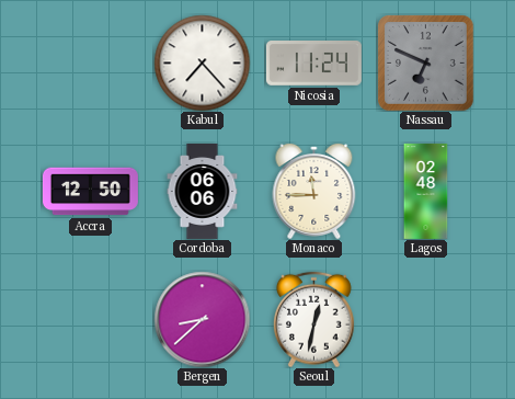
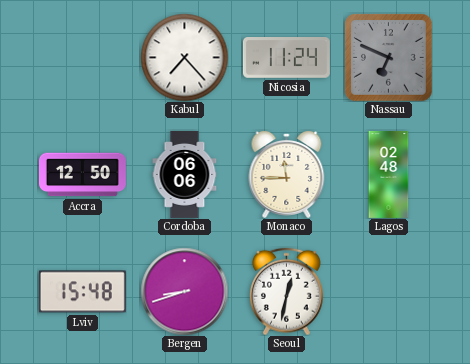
Lviv: none -> 15:48 (82, 292)
Bergen: 8:38 -> 8:42 (184, 291)
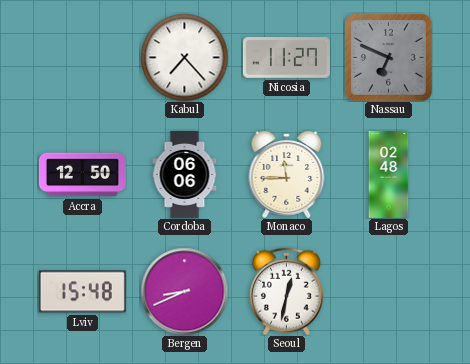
Nicosia: 11:24 -> 11:27 (286, 58)
Bergen: 8:42 -> 8:41 (184, 291)
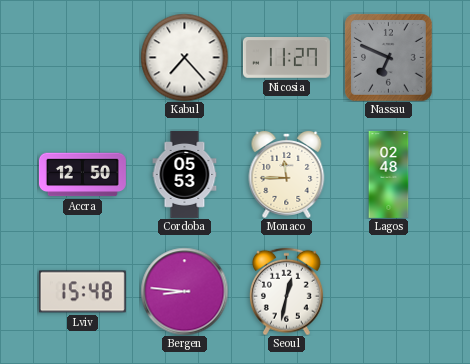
Cordoba: 06:06 -> 05:53 (185, 174)
Bergen: 8:41 -> 8:46 (184, 291)
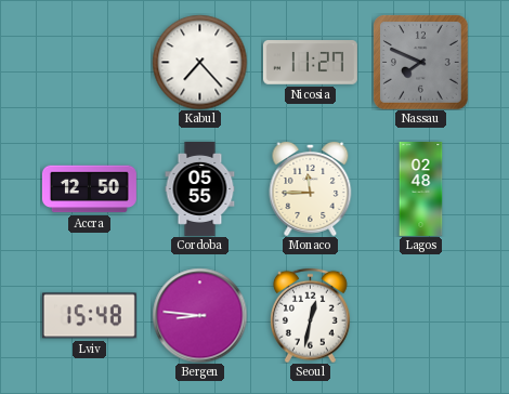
Nassau: 6:49 -> 7:49 (421, 63)
Cordoba: 05:53 -> 05:55 (200, 188)
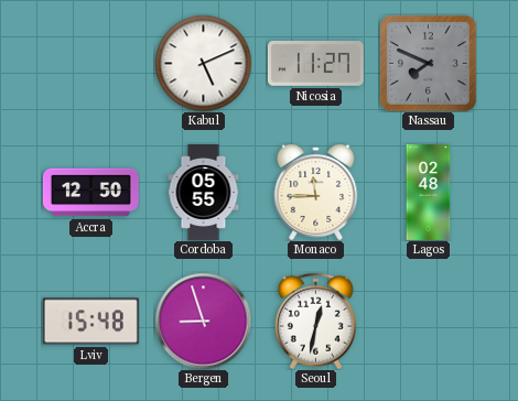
Kabul: 7:23 -> 5:11 (203, 63)
Bergen: 8:46 -> 8:57 (203, 321)
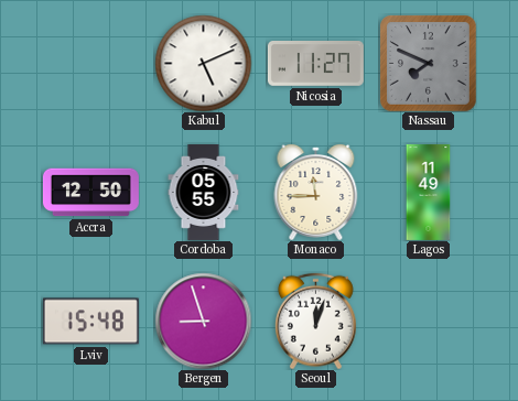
Lagos: 02:48 -> 11:49 (429, 192)
Seoul: 12:32 -> 12:03 (316, 321)
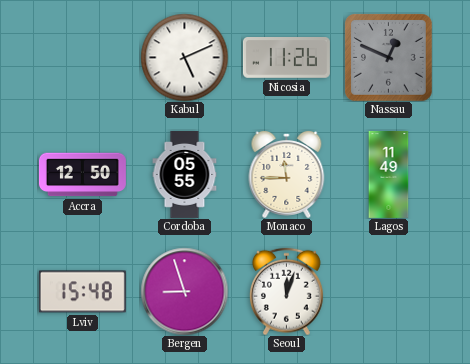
Nicosia: 11:27 -> 11:26 (286, 58)
Nassau: 7:49 -> 12:49 (389, 58)
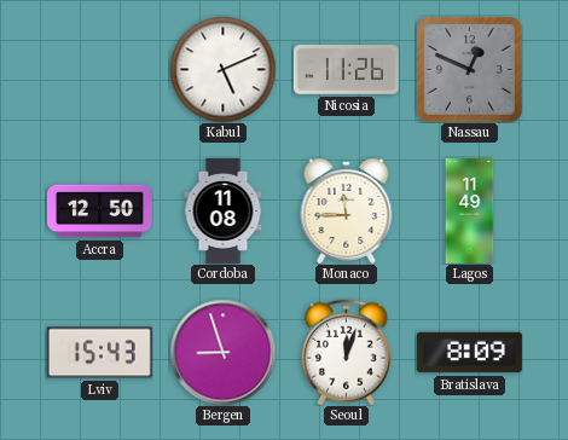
Cordoba: 05:55 -> 11:08 (224, 210)
Lviv: 15:48 -> 15:43 (99, 353)
Bratislava: none -> 8:09 (469, 353)
